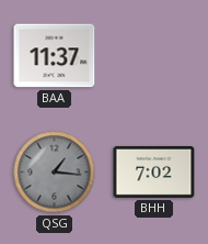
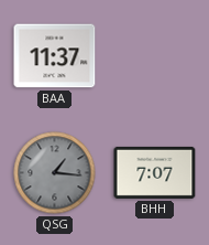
BHH: 7:02 -> 7:07 (155, 172)
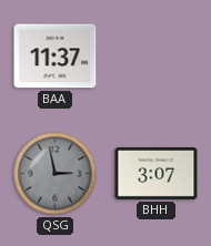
QSG: 1:16 -> 2:58 (56, 174)
BHH: 7:07 -> 3:07 (157, 173)
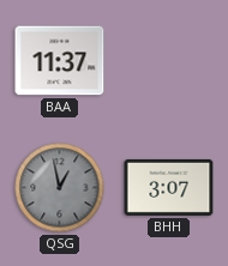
QSG: 2:58 -> 12:58 (60, 188)
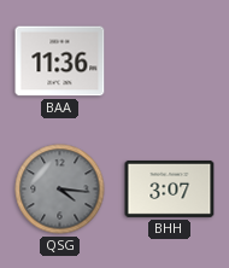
BAA: 11:37 -> 11:36 (60, 62)
QSG: 12:58 -> 4:16 (60, 190)
